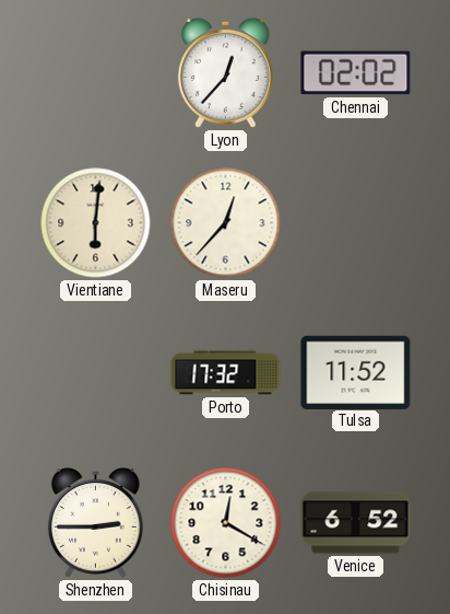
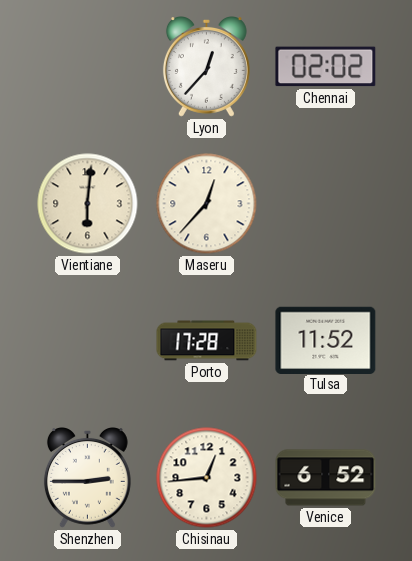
Porto: 17:32 -> 17:28 (207, 341)
Chisinau: 12:20 -> 12:44 (207, 478)
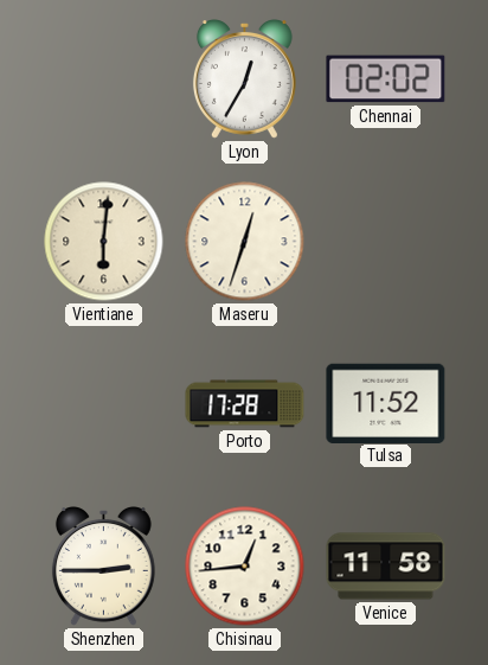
Lyon: 12:37 -> 12:35 (244, 79)
Maseru: 12:37 -> 12:33 (245, 242)
Venice: 6:52 -> 11:58 (386, 567)
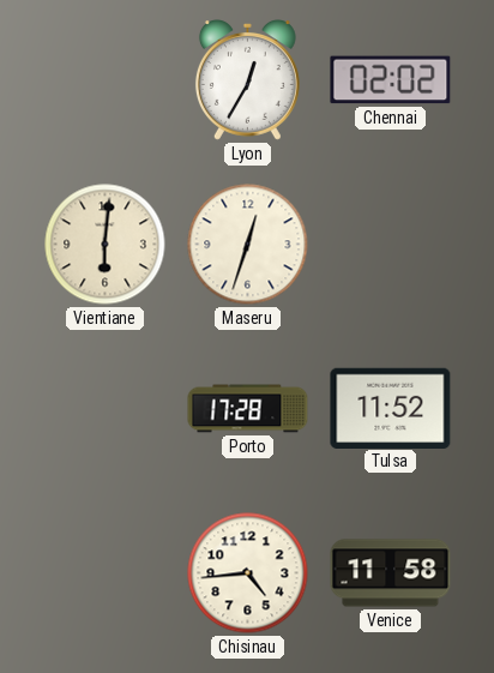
Shenzhen: 2:45 -> none (103, 567)
Chisinau: 12:44 -> 4:44 (248, 573)
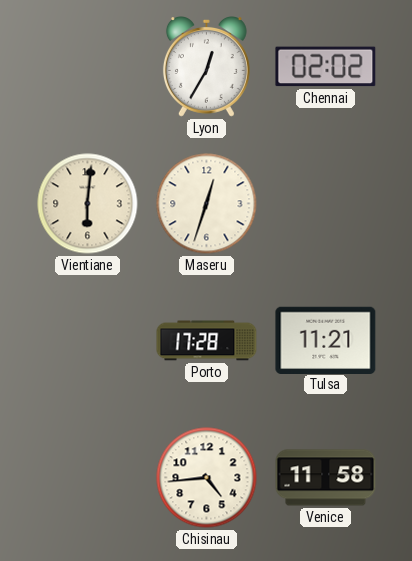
Tulsa: 11:52 -> 11:21 (326, 340)
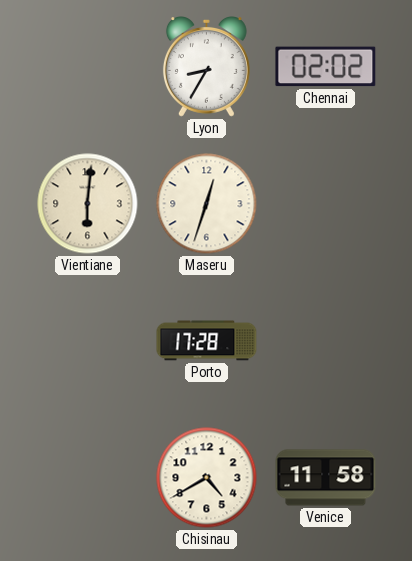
Lyon: 12:35 -> 8:35 (206, 67)
Tulsa: 11:21 -> none (326, 340)
Chisinau: 4:44 -> 4:40 (207, 478)
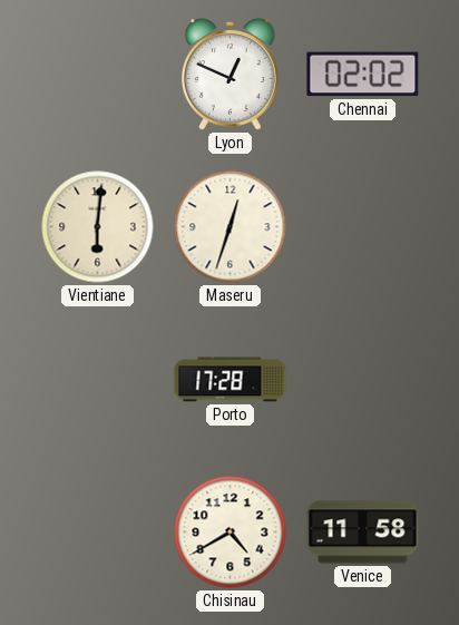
Lyon: 8:35 -> 12:49 (229, 75)
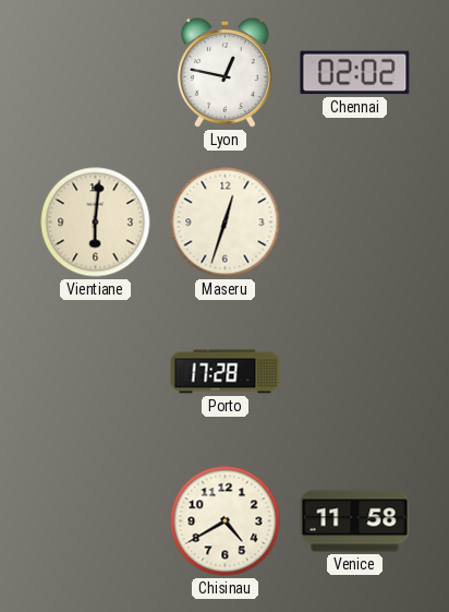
Lyon: 12:49 -> 12:47 (225, 73)
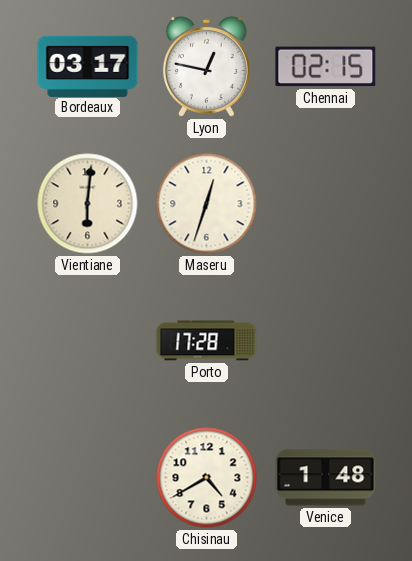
Bordeaux: none -> 03:17 (88, 66)
Chennai: 02:02 -> 02:15 (326, 67)
Venice: 11:58 -> 1:48 (326, 478)
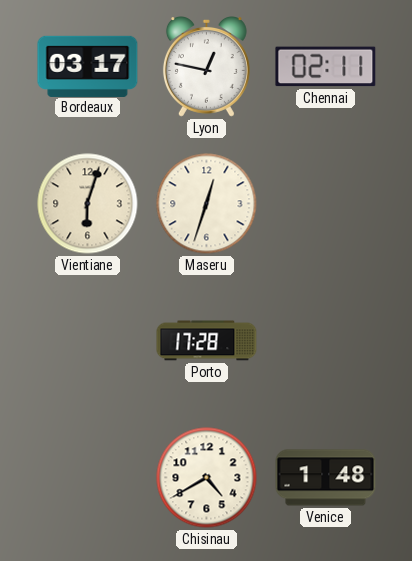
Chennai: 02:15 -> 02:11 (326, 67)
Vientiane: 6:01 -> 6:03 (88, 204)
